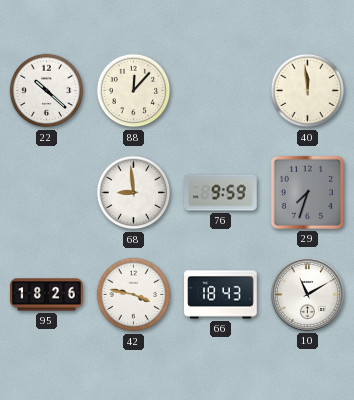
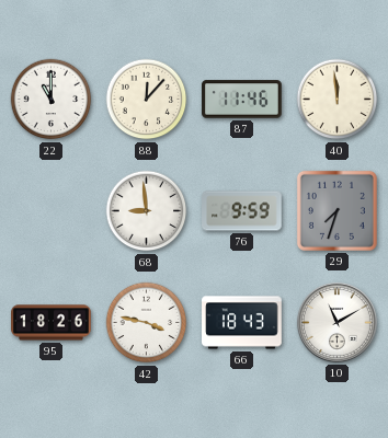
22: 10:22 -> 11:00 (52, 100)
87: none -> 11:46 (242, 100)
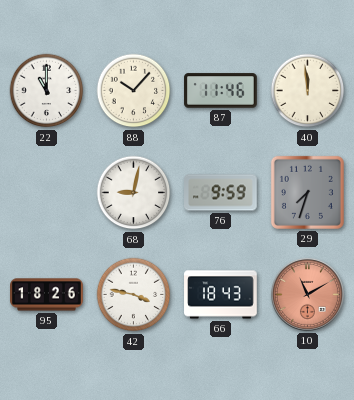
88: 12:07 -> 10:07 (134, 91)
68: 8:59 -> 9:02 (134, 193)
10 dial: white -> salmon (307, 294)
